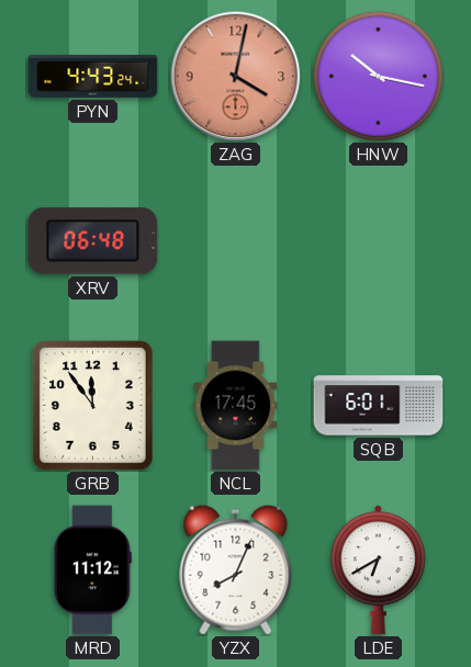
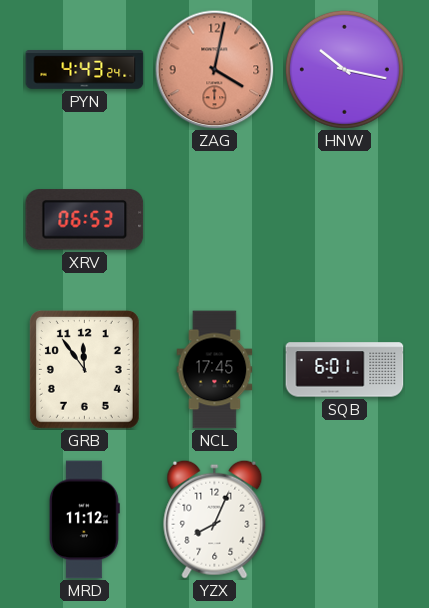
XRV: 06:48 -> 06:53 (85, 220)
LDE: 6:40 -> none (378, 570)
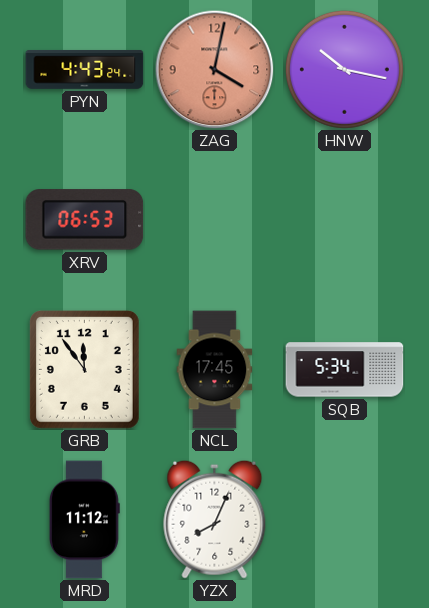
SQB: 6:01 -> 5:34 (345, 370)
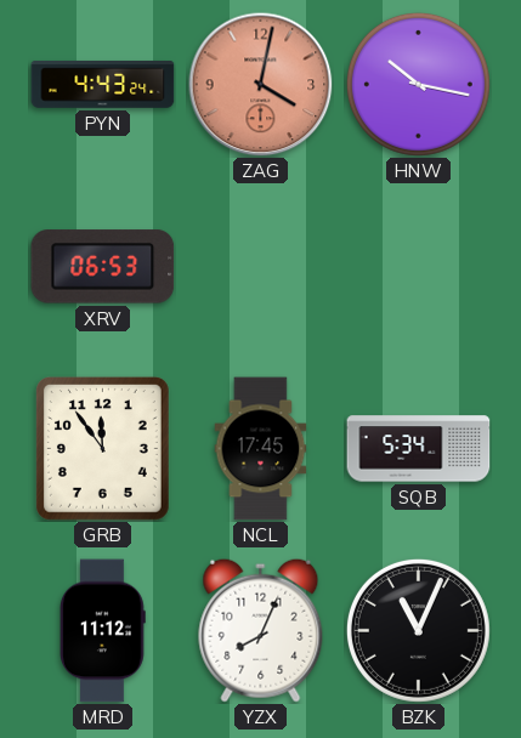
BZK: none -> 11:04 (418, 630)
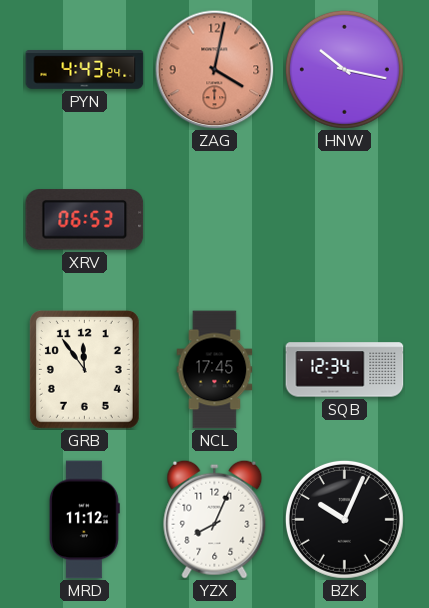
SQB: 5:34 -> 12:34 (345, 370)
BZK: 11:04 -> 10:04 (344, 519)
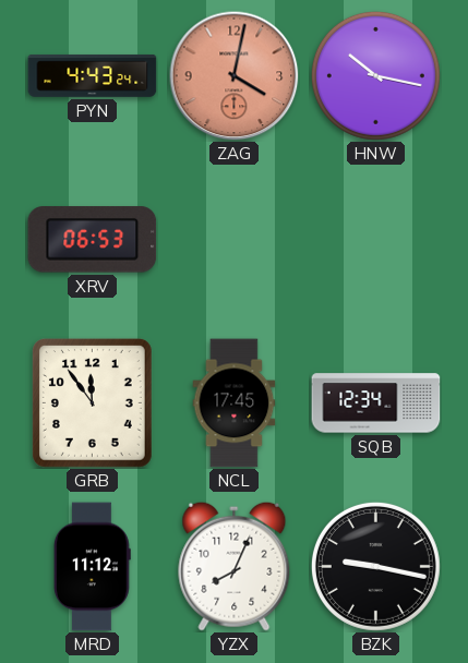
BZK: 10:04 -> 9:17 (375, 566)
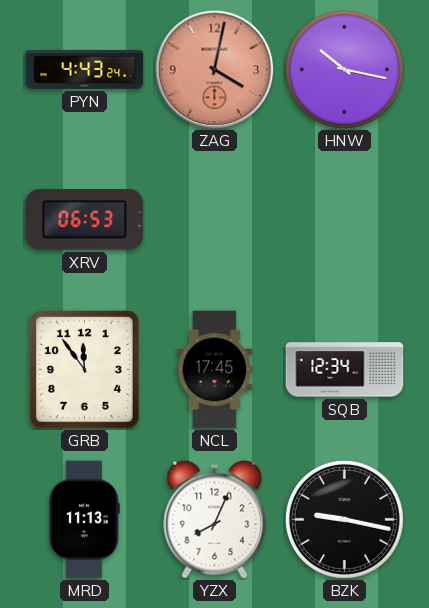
MRD: 11:12 -> 11:13 (84, 520)
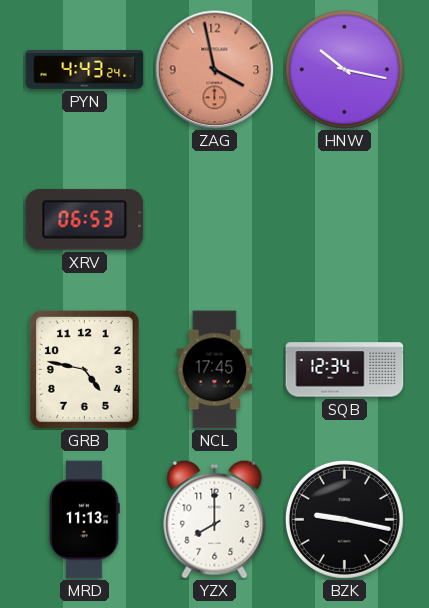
ZAG: 4:02 -> 3:58 (215, 70)
GRB: 11:54 -> 4:47 (84, 370)
YZX: 8:04 -> 8:00 (215, 519)
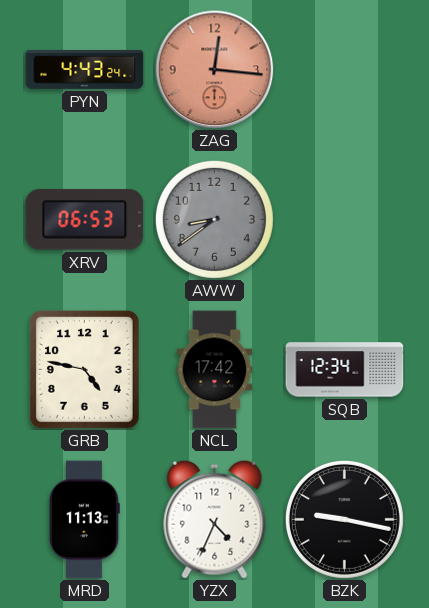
ZAG: 3:58 -> 12:16 (215, 70)
HNW: 10:17 -> none (344, 69)
AWW: none -> 8:39 (214, 219)
NCL: 17:45 -> 17:42 (215, 370)
YZX: 8:00 -> 4:34 (215, 519)
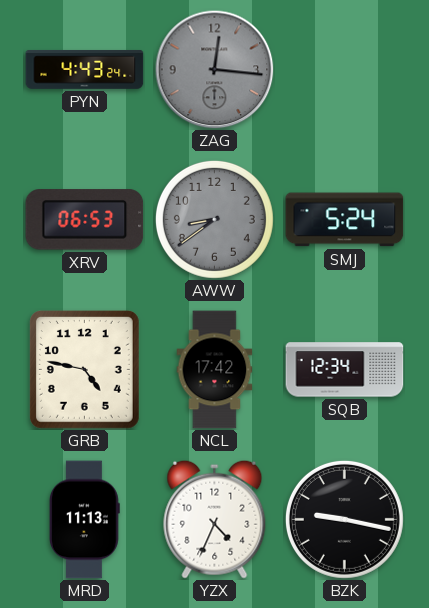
ZAG dial: salmon -> grey (215, 70)
SMJ: none -> 5:24 (345, 220)
